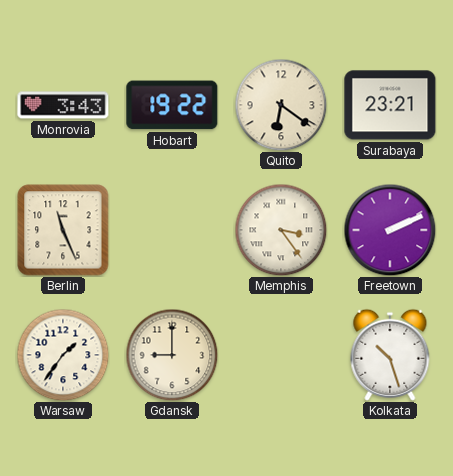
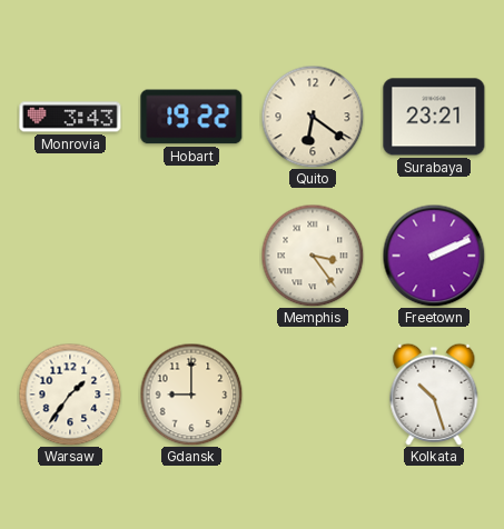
Berlin: 11:26 -> none (63, 230)
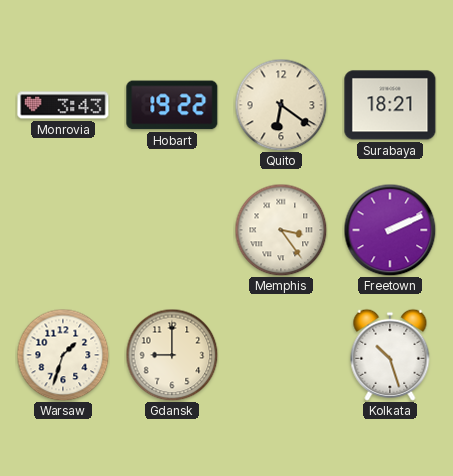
Surabaya: 23:21 -> 18:21 (390, 105)
Warsaw: 1:36 -> 1:33 (63, 355)
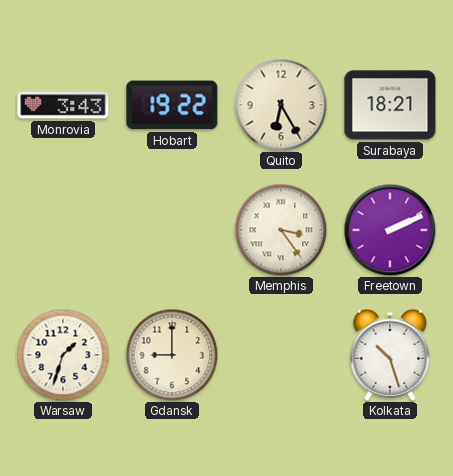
Quito: 6:21 -> 6:25 (281, 105)
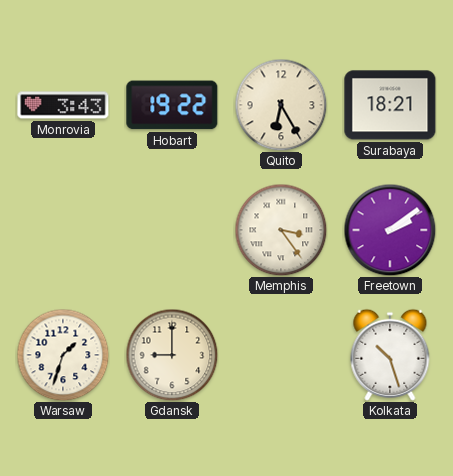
Freetown: 2:11 -> 2:09 (390, 230)
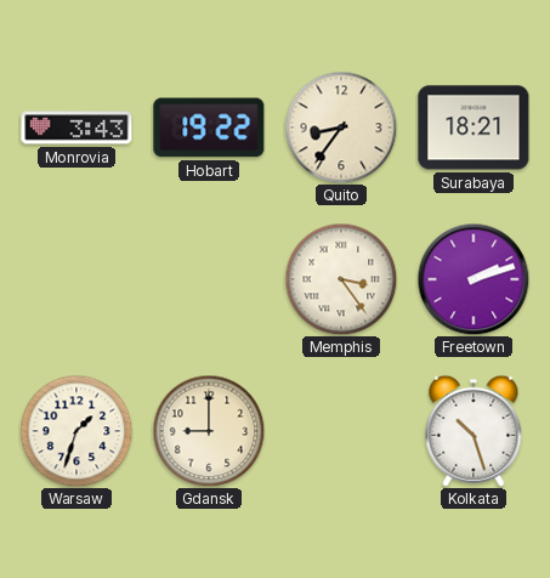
Quito: 6:25 -> 8:36 (341, 127)
Freetown: 2:09 -> 2:12 (474, 279)
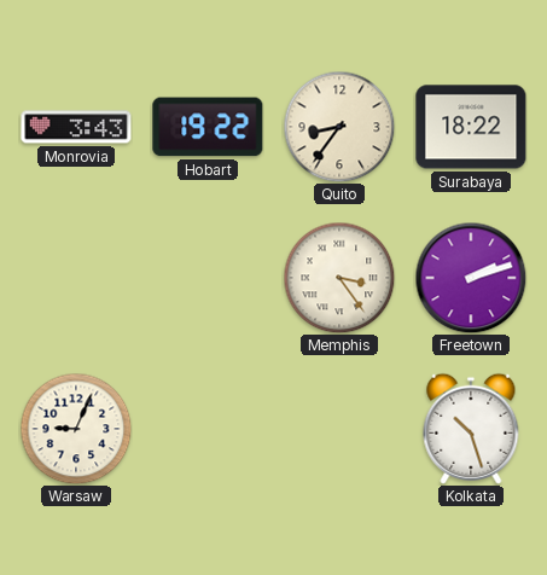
Surabaya: 18:21 -> 18:22 (471, 127)
Warsaw: 1:33 -> 9:04 (76, 429)
Gdansk: 9:00 -> none (209, 431)
